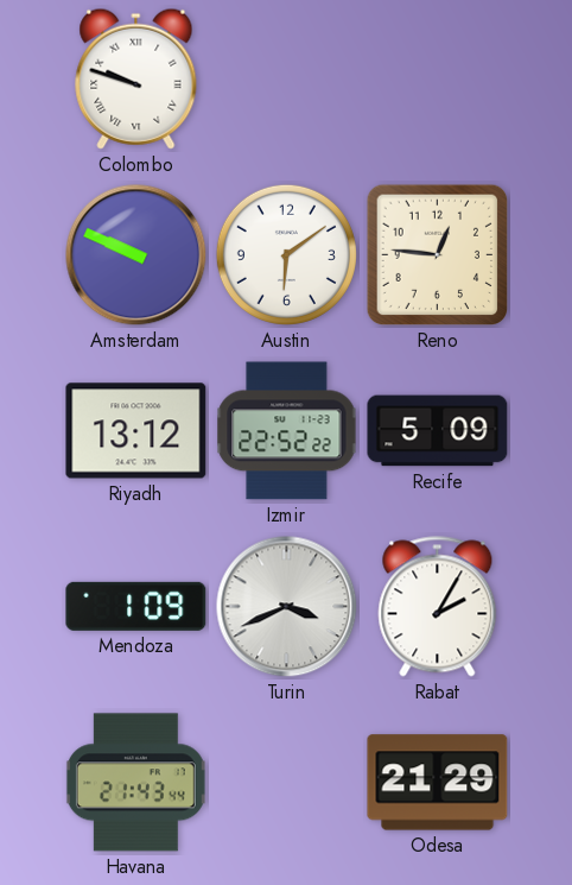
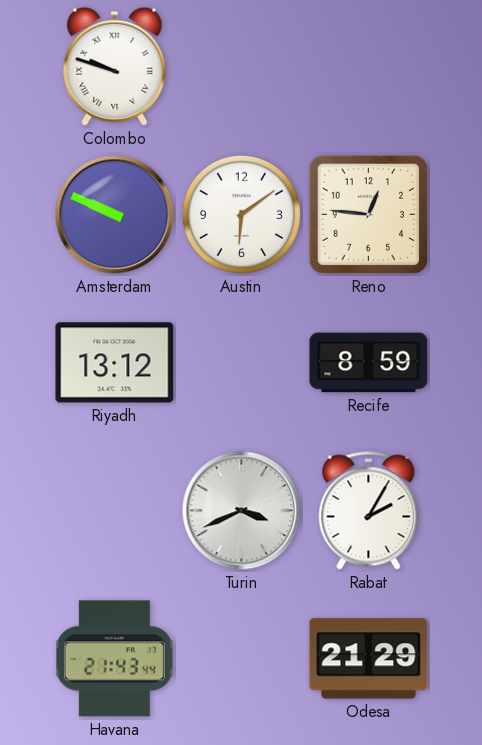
Izmir: 22:52 -> none (287, 431)
Recife: 5:09 -> 8:59 (369, 363)
Mendoza: 1:09 -> none (136, 606)
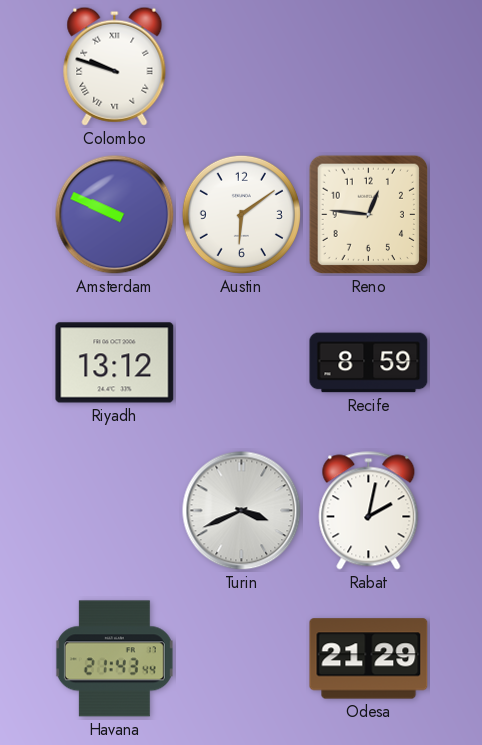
Rabat: 2:05 -> 2:02 (369, 511)
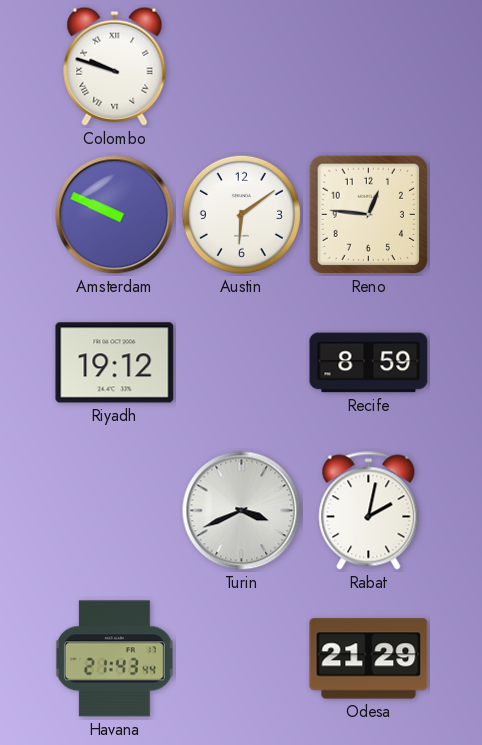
Riyadh: 13:12 -> 19:12 (115, 363)
